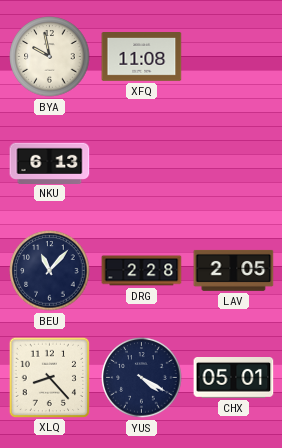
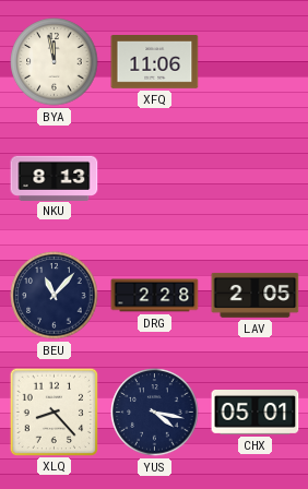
BYA: 9:58 -> 11:58 (55, 62)
XFQ: 11:08 -> 11:06 (155, 62)
NKU: 6:13 -> 8:13 (55, 178)
YUS: 4:20 -> 4:17 (155, 413)
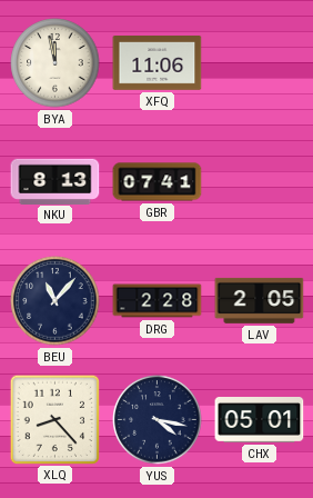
GBR: none -> 07:41 (158, 182)
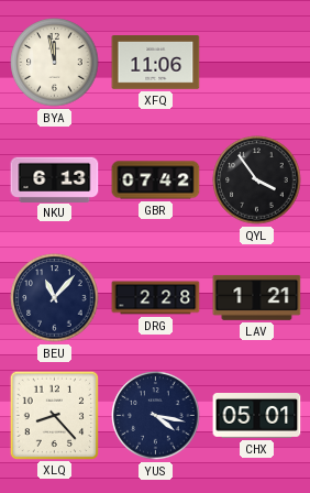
NKU: 8:13 -> 6:13 (55, 179)
GBR: 07:41 -> 07:42 (156, 180)
QYL: none -> 3:54 (257, 180)
LAV: 2:05 -> 1:21 (257, 297)
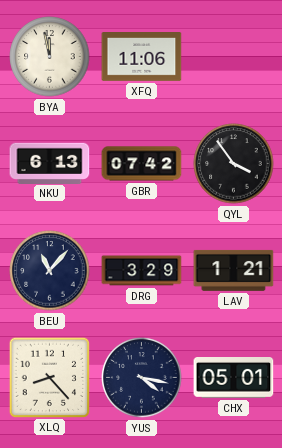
DRG: 2:28 -> 3:29 (142, 271)
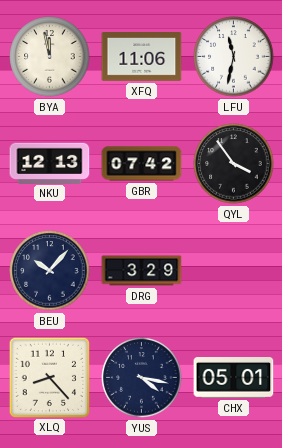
LFU: none -> 11:32 (234, 57)
NKU: 6:13 -> 12:13 (50, 163)
BEU: 11:07 -> 10:07 (50, 271)
LAV: 1:21 -> none (234, 270)
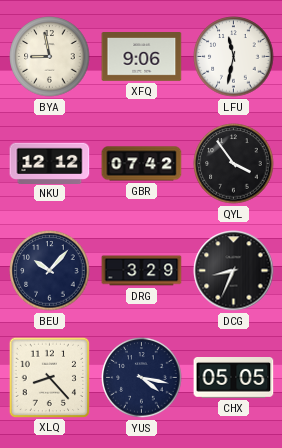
BYA: 11:58 -> 8:58 (50, 57)
XFQ: 11:06 -> 9:06 (142, 57)
NKU: 12:13 -> 12:12 (50, 163)
DCG: none -> 8:34 (234, 271)
CHX: 05:01 -> 05:05 (234, 378)
